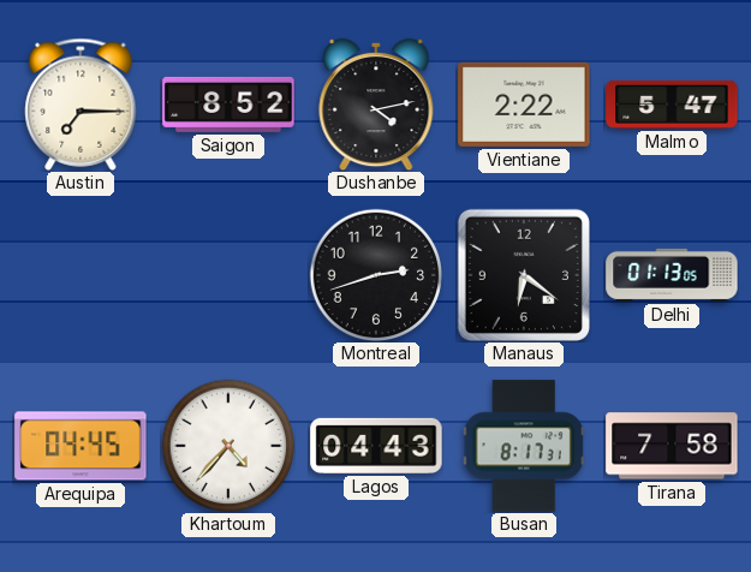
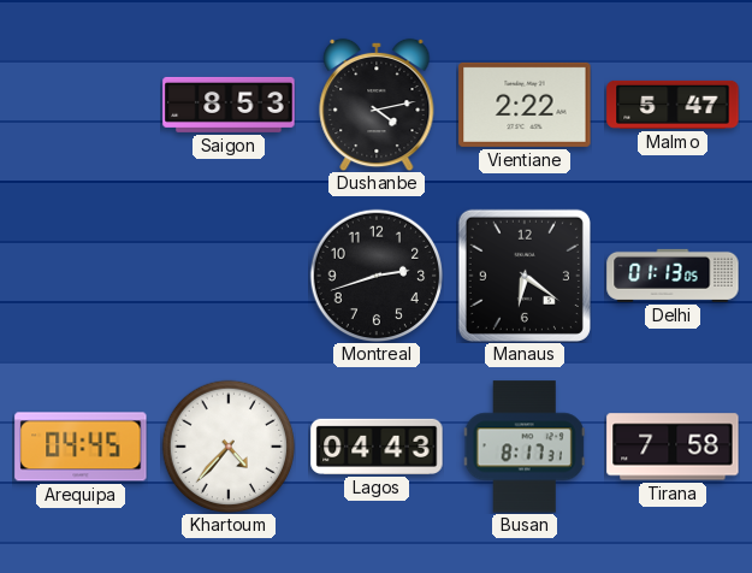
Austin: 7:15 -> none (81, 105)
Saigon: 8:52 -> 8:53 (229, 105)
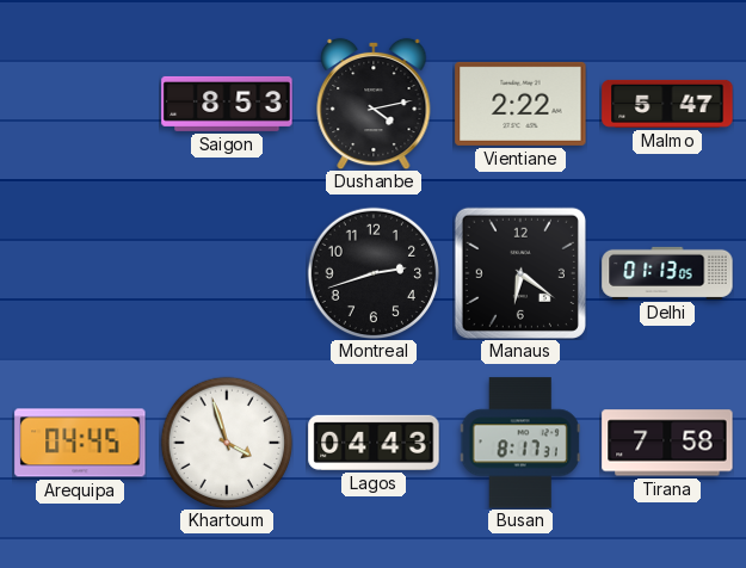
Khartoum: 4:37 -> 3:57 (227, 443)
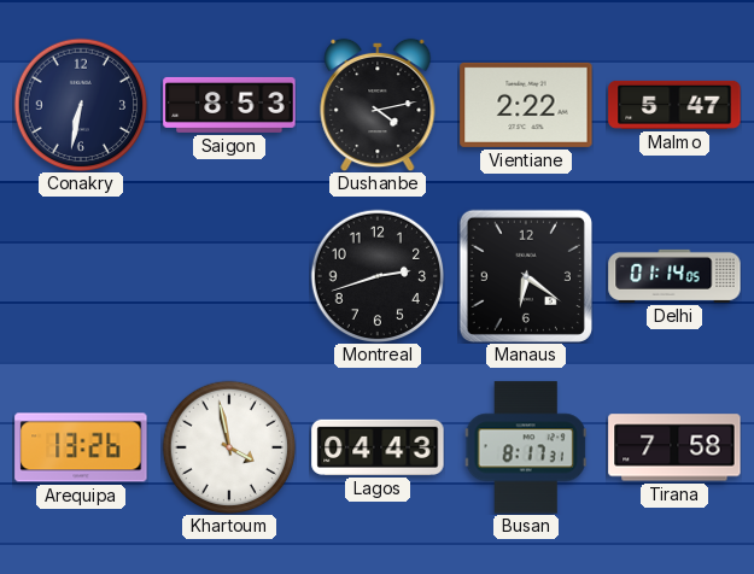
Conakry: none -> 6:32 (81, 105)
Delhi: 01:13 -> 01:14 (674, 276)
Arequipa: 04:45 -> 13:26 (81, 447)
Khartoum: 3:57 -> 3:58 (229, 447)
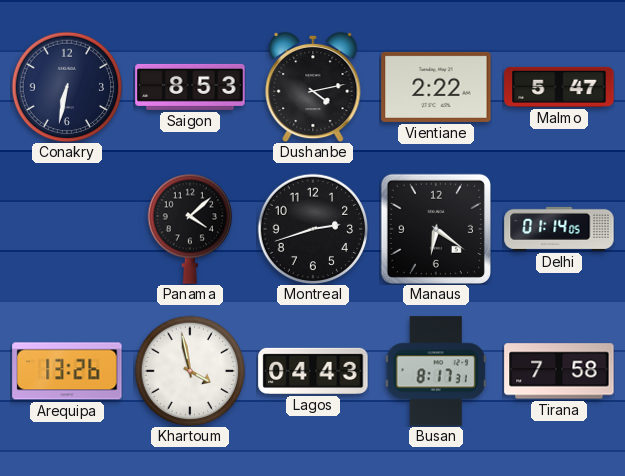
Panama: none -> 4:08 (189, 229)
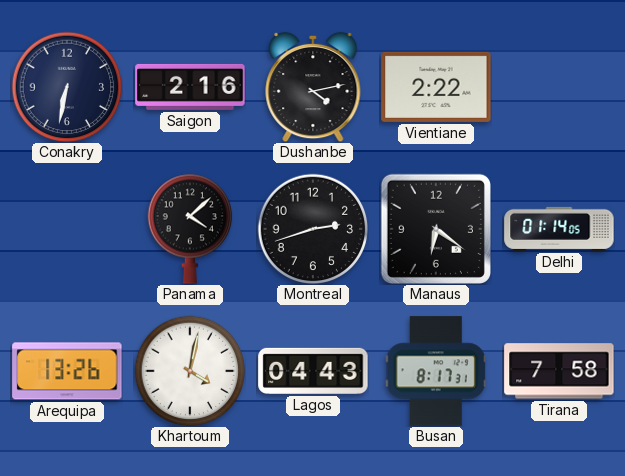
Saigon: 8:53 -> 2:16 (190, 87)
Malmo: 5:47 -> none (559, 87)
Khartoum: 3:58 -> 4:02 (190, 371)
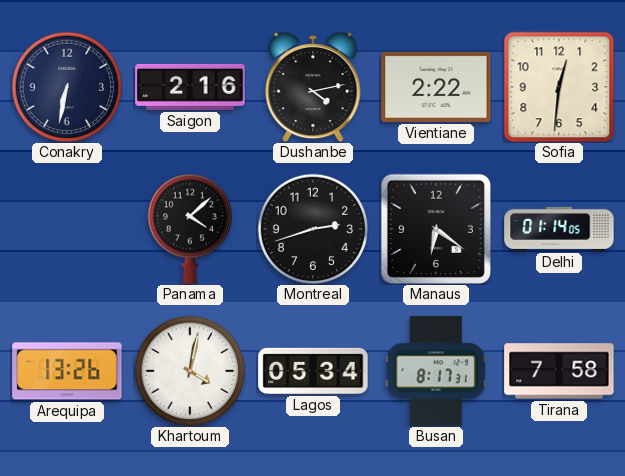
Sofia: none -> 12:31 (559, 87)
Lagos: 04:43 -> 05:34 (313, 371)
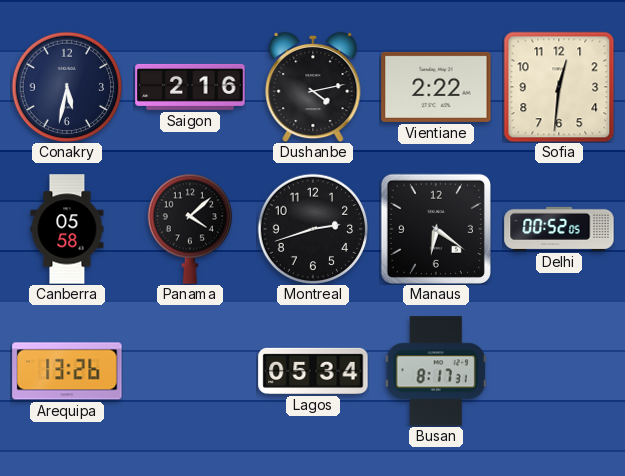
Conakry: 6:32 -> 5:32 (67, 87)
Canberra: none -> 05:58 (67, 229)
Delhi: 01:14 -> 00:52 (559, 229)
Khartoum: 4:02 -> none (190, 371)
Tirana: 7:58 -> none (559, 371)
